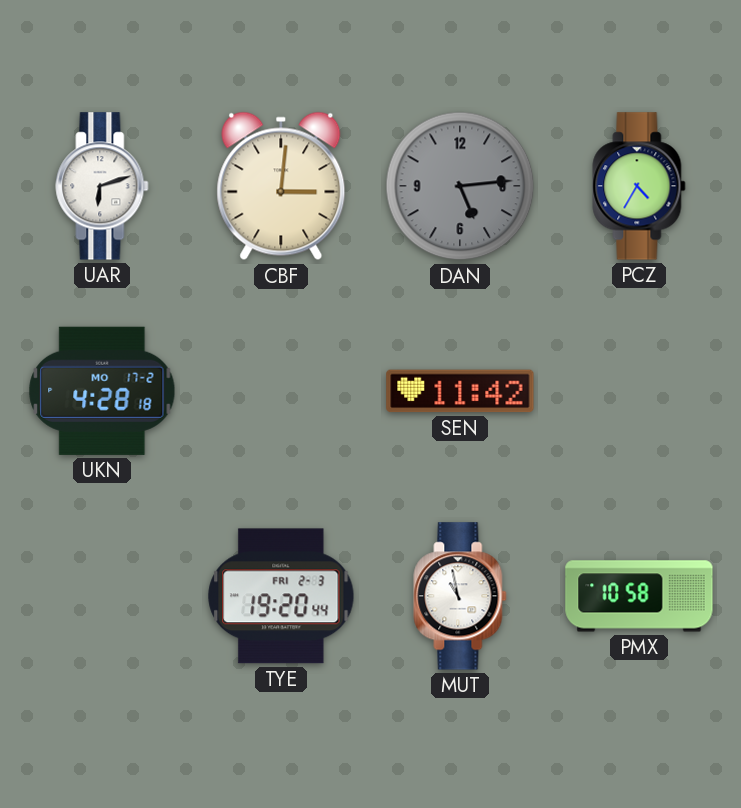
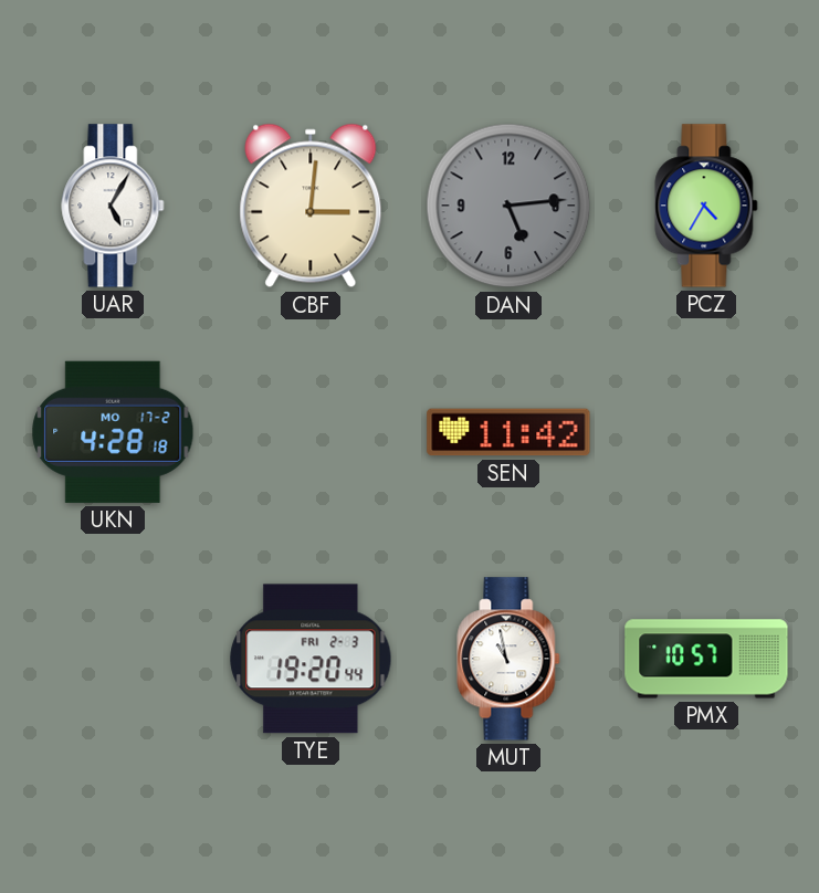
UAR: 6:12 -> 5:05 (113, 206)
PMX: 10:58 -> 10:57 (706, 659)
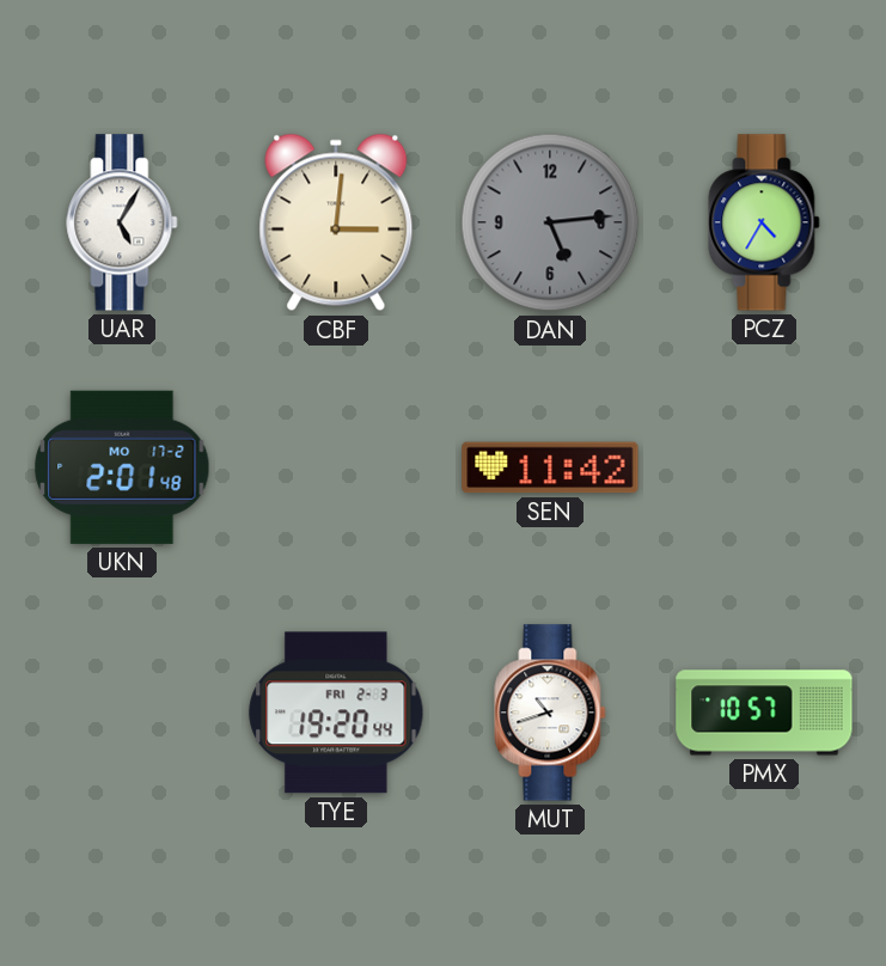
UKN: 4:28 -> 2:01 (122, 467)
MUT: 10:58 -> 10:42 (550, 713)
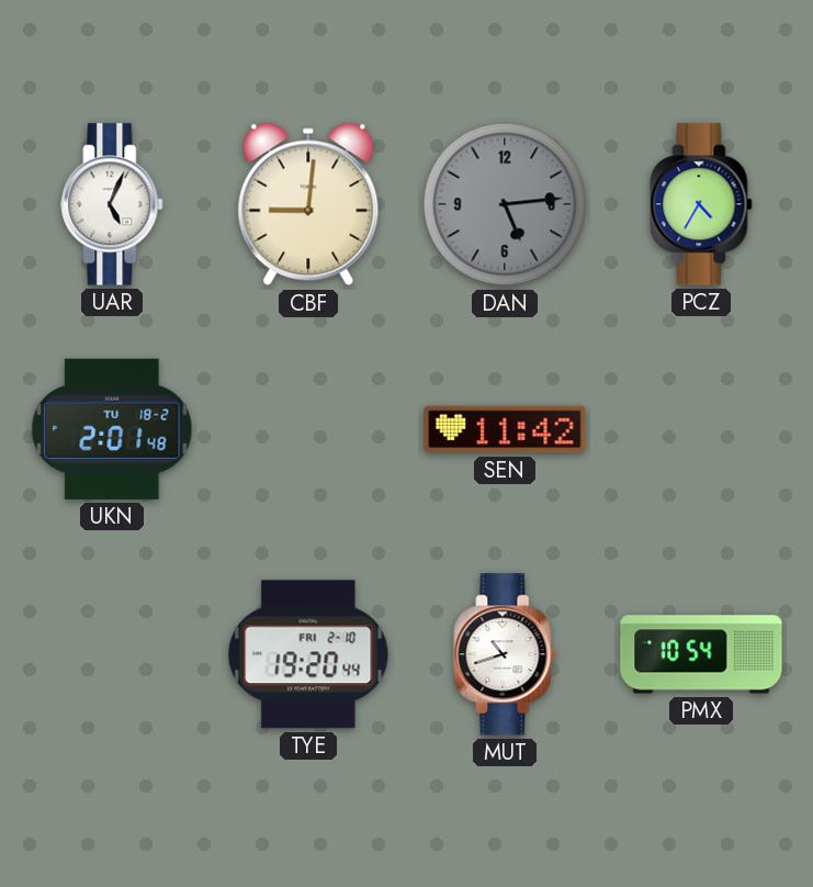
UAR: 5:05 -> 5:04 (112, 204)
CBF: 3:01 -> 9:01 (308, 204)
UKN date: MO 17-2 -> TU 18-2 (112, 429)
TYE date: FRI 2-3 -> FRI 2-10 (308, 654)
PMX: 10:57 -> 10:54 (701, 654)
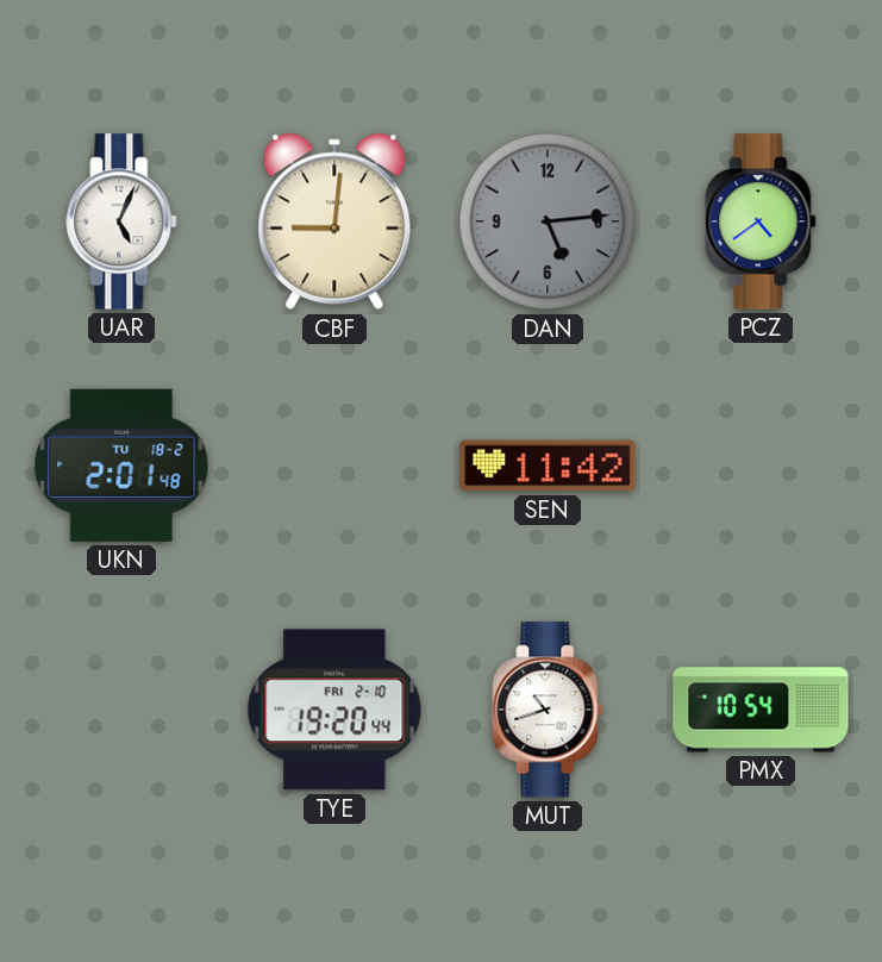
PCZ: 4:35 -> 4:39 (761, 221)
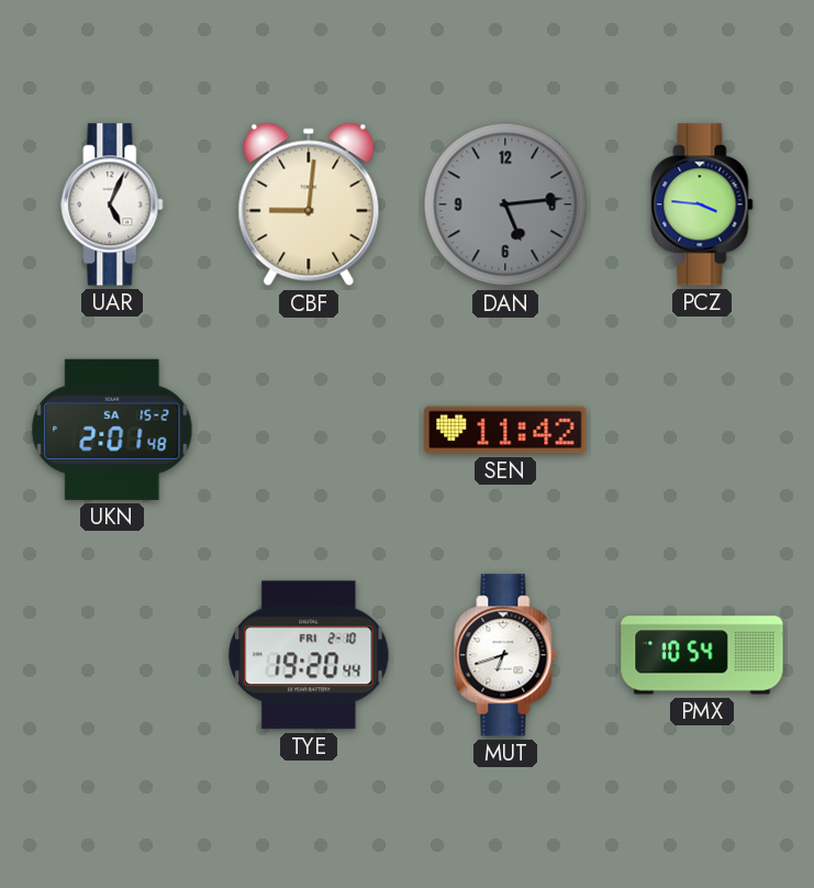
PCZ: 4:39 -> 3:46 (702, 204)
UKN date: TU 18-2 -> SA 15-2 (112, 430)
MUT: 10:42 -> 6:42 (505, 655)
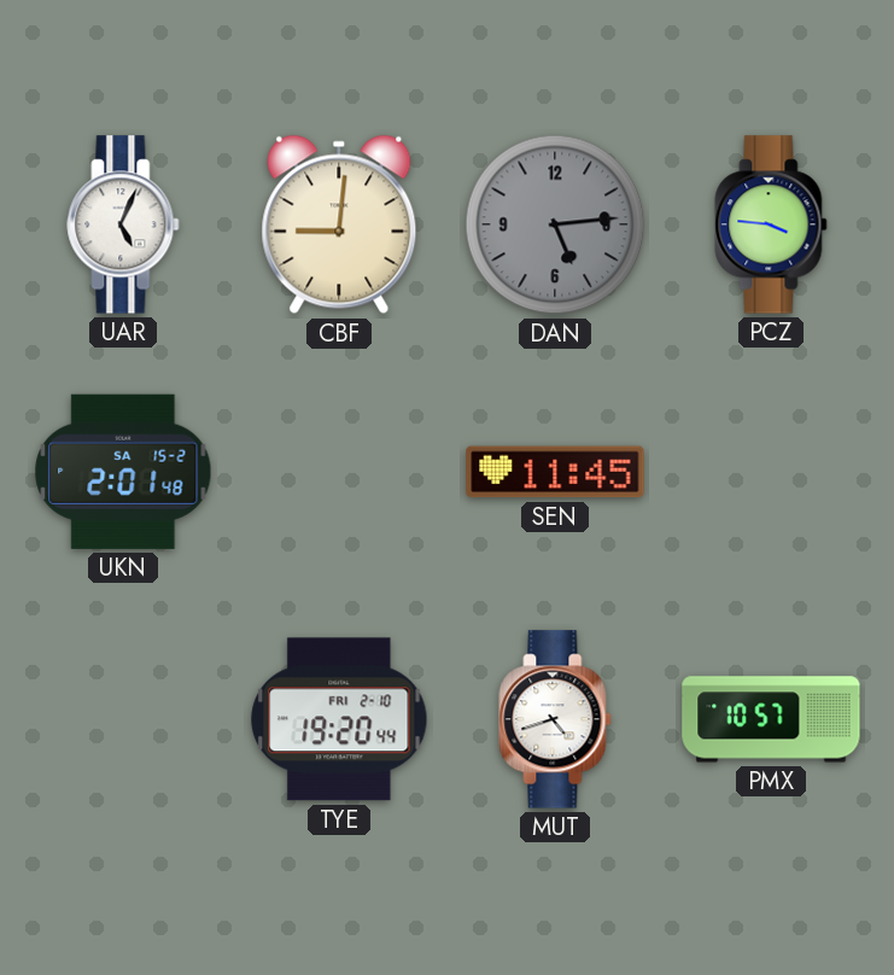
SEN: 11:42 -> 11:45 (555, 472)
MUT: 6:42 -> 4:42 (555, 719)
PMX: 10:54 -> 10:57 (771, 719)
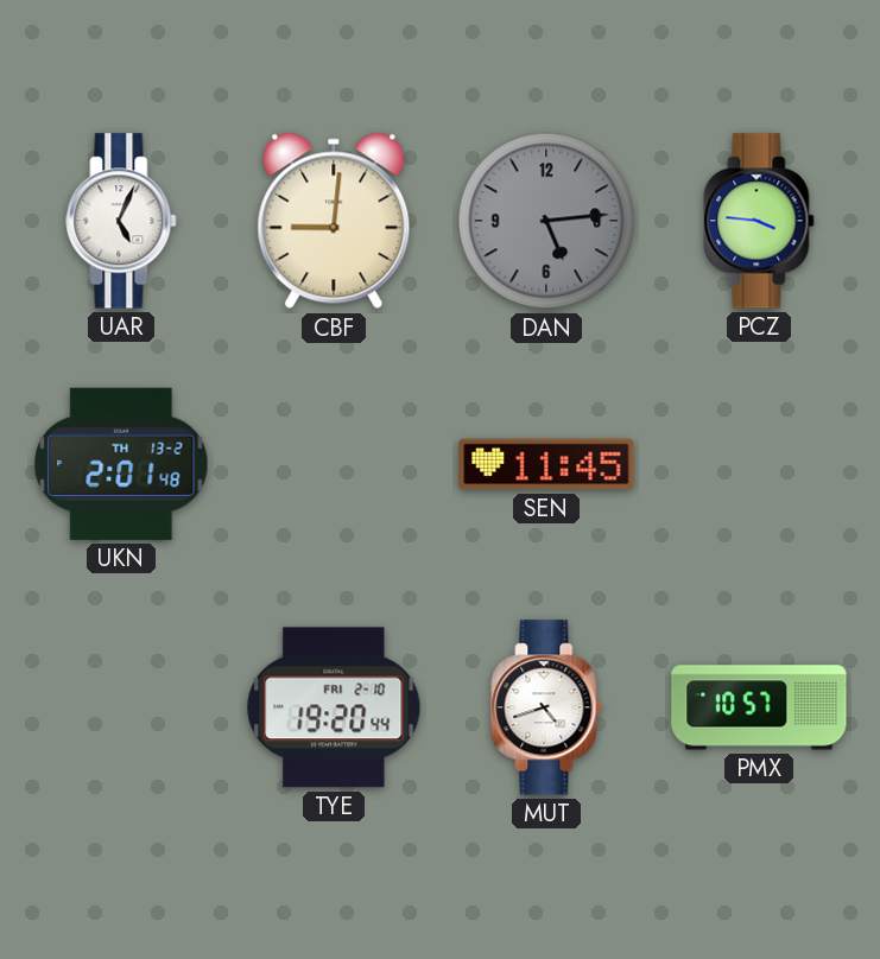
UKN date: SA 15-2 -> TH 13-2 (121, 464)
